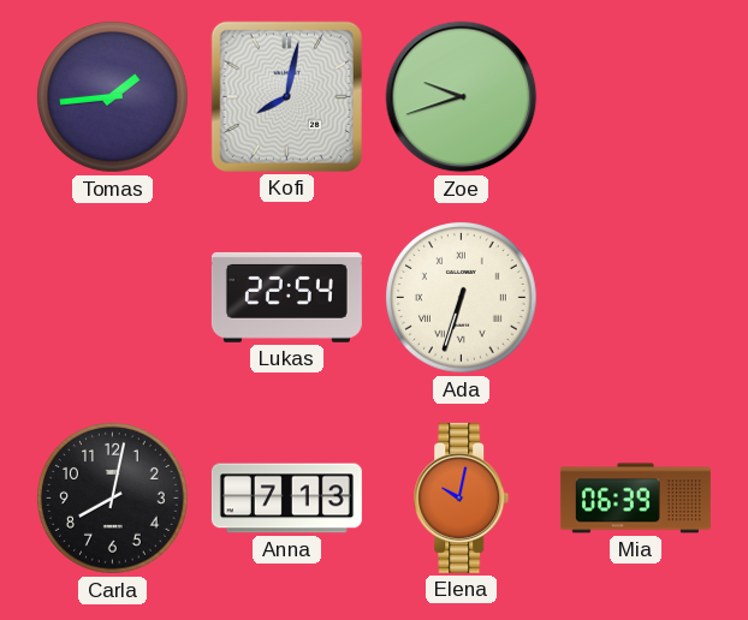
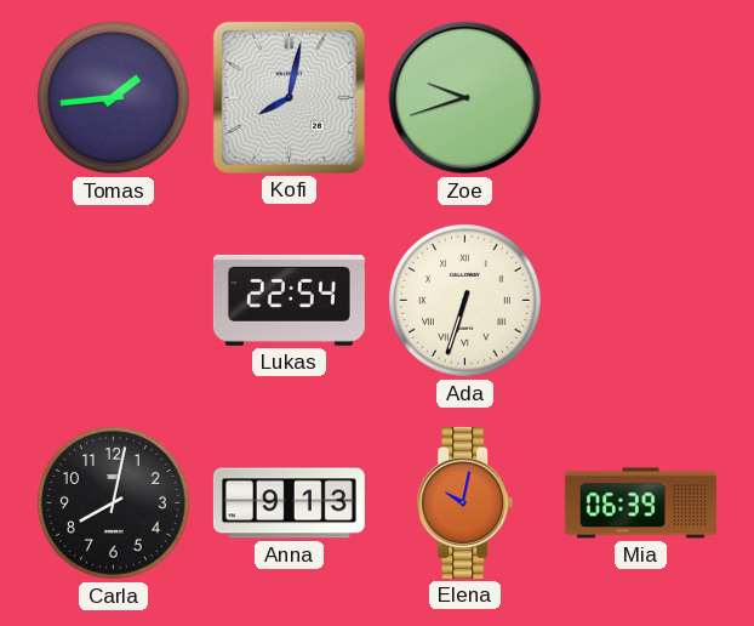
Anna: 7:13 -> 9:13 (289, 503)
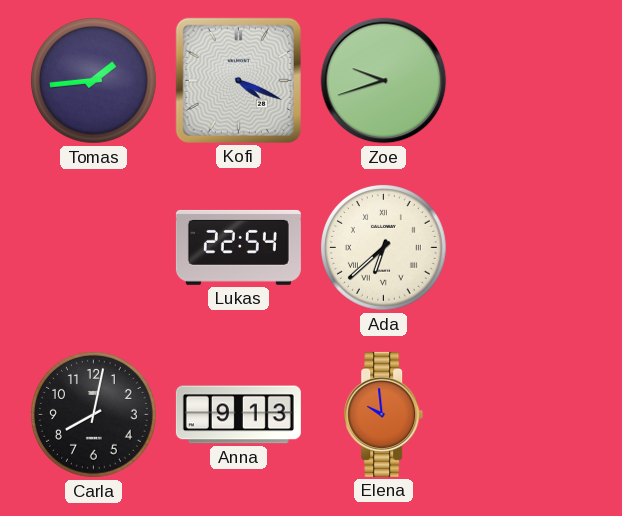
Kofi: 8:02 -> 4:19 (238, 80)
Ada: 6:33 -> 6:38 (384, 248)
Elena: 10:02 -> 9:59 (384, 414)
Mia: 06:39 -> none (640, 503)
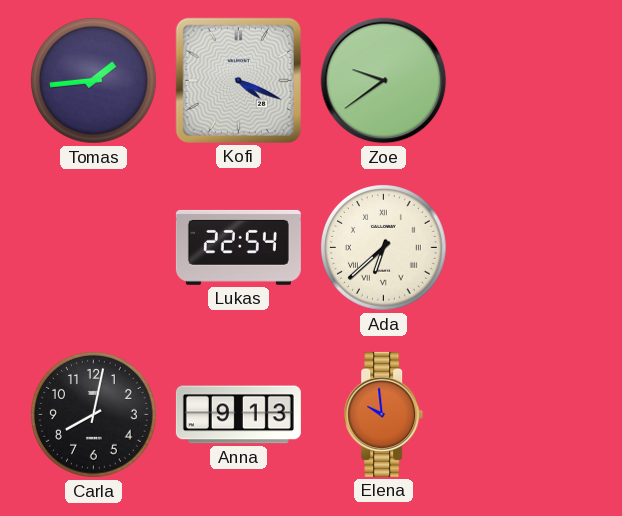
Zoe: 9:42 -> 9:39 (384, 81)
